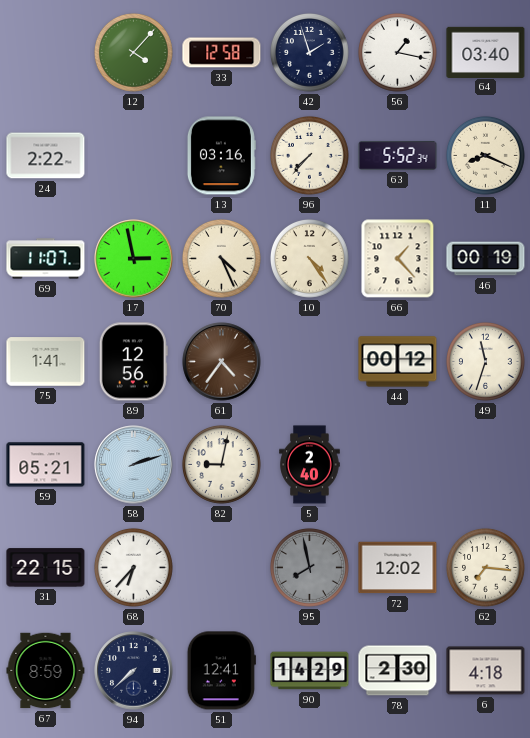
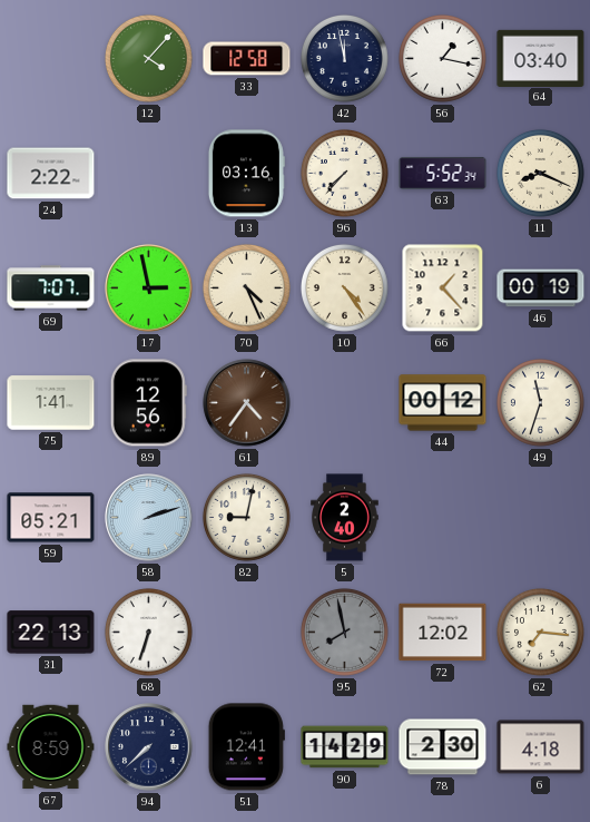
42: 1:57 -> 11:58 (345, 59)
69: 11:07 -> 7:07 (51, 288)
31: 22:15 -> 22:13 (51, 633)
68: 6:37 -> 6:33 (149, 633)
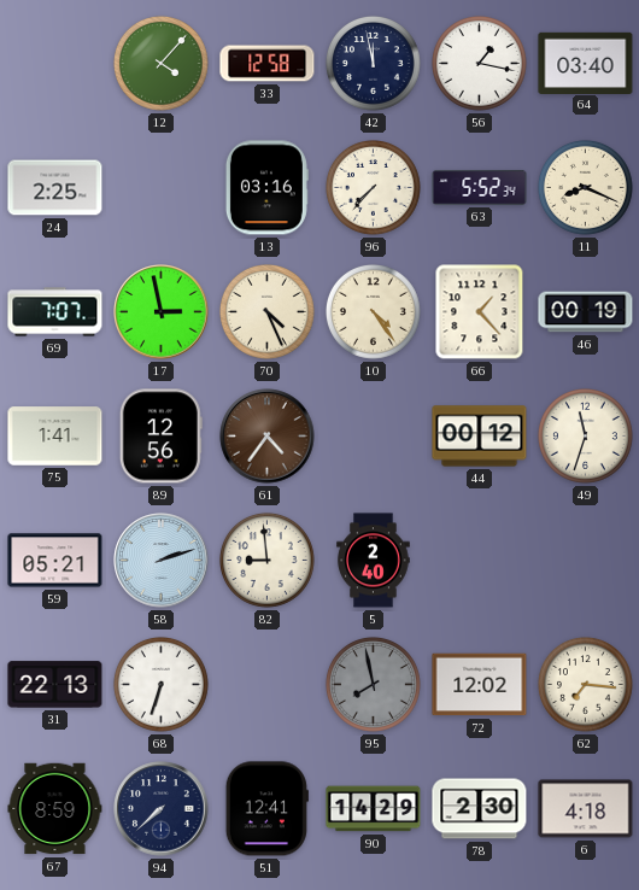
24: 2:22 -> 2:25 (55, 188)
82: 9:02 -> 8:59 (268, 561)
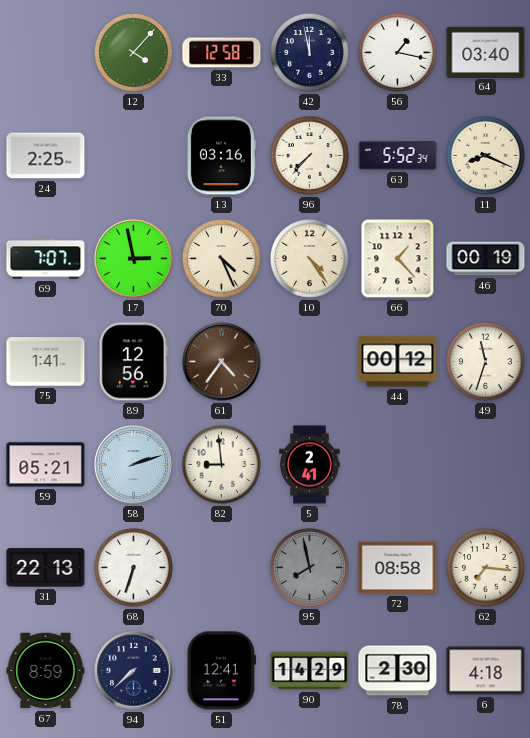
5: 2:40 -> 2:41 (310, 465)
72: 12:02 -> 08:58 (398, 568)
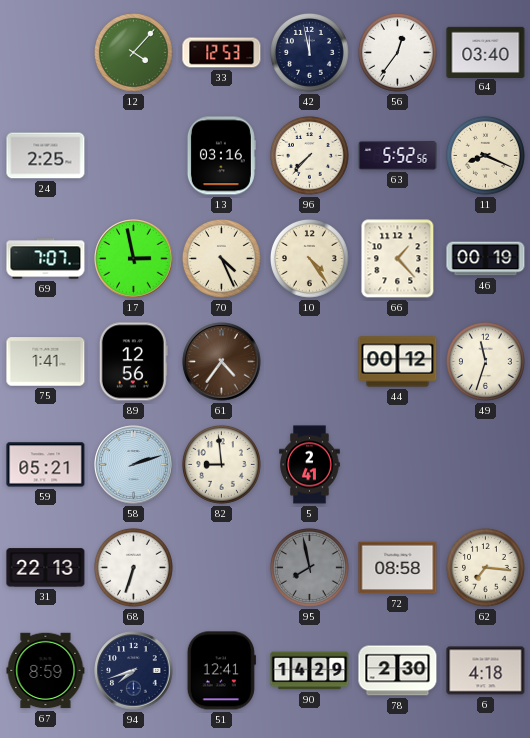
33: 12:58 -> 12:53 (222, 53)
56: 1:17 -> 12:36 (398, 53)
63: 5:52:34 -> 5:52:56 (398, 155)
94: 7:38 -> 7:42 (134, 671)
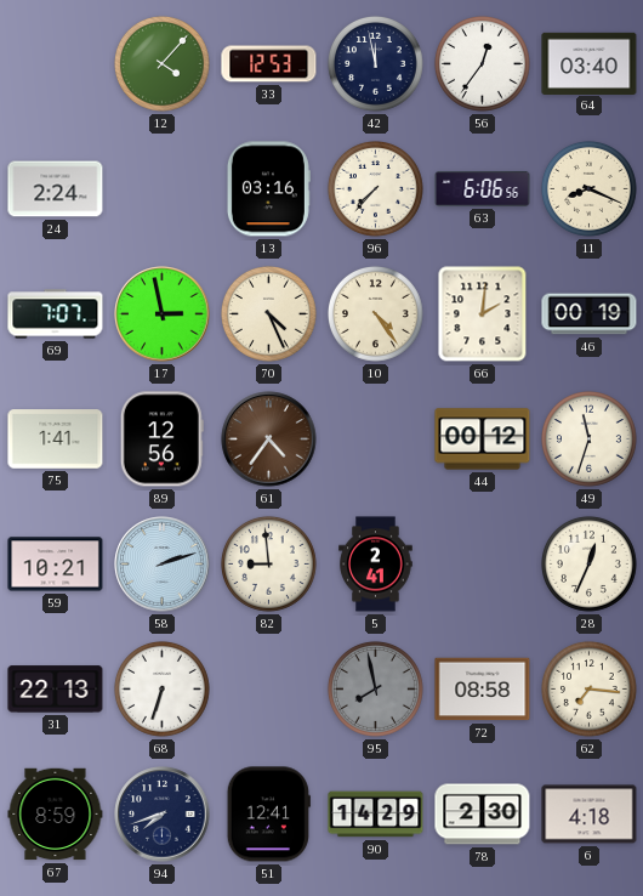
24: 2:25 -> 2:24 (56, 189)
63: 5:52 -> 6:06 (483, 188)
66: 1:23 -> 2:01 (483, 314)
59: 05:21 -> 10:21 (56, 565)
28: none -> 12:34 (590, 565)
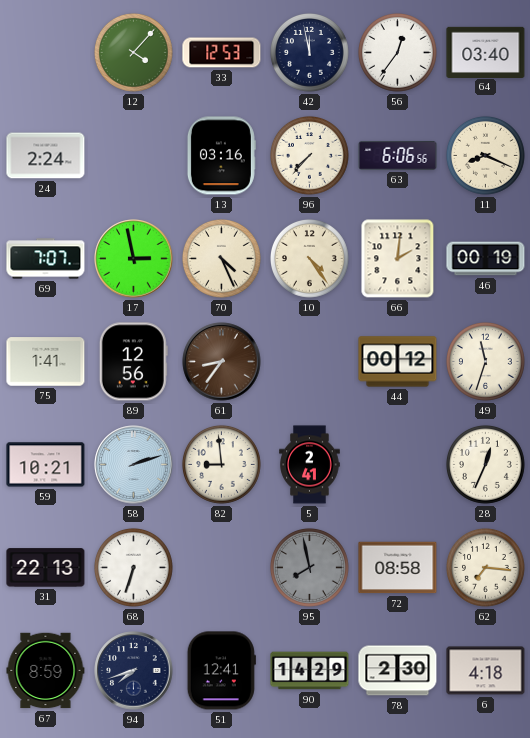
61: 4:36 -> 8:36 (222, 362)
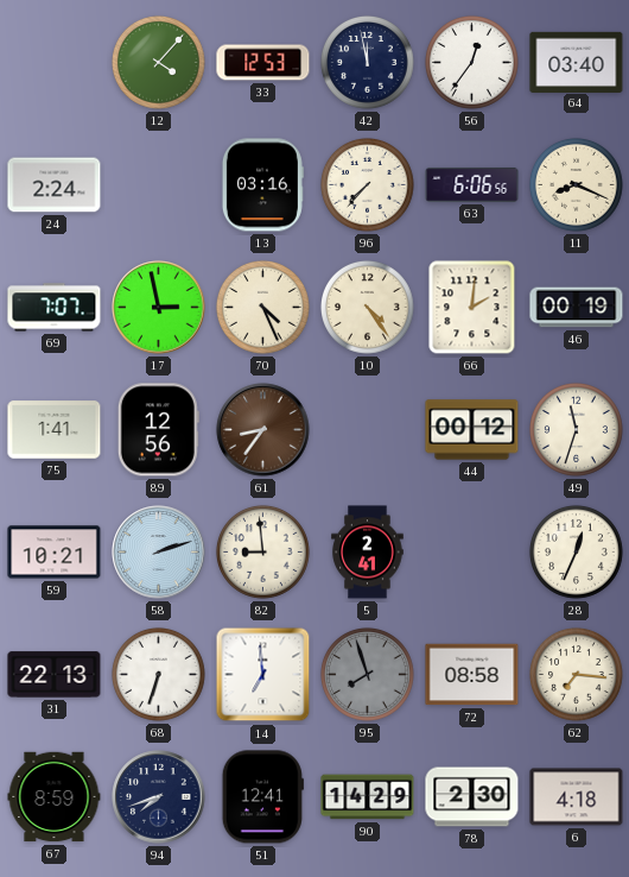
14: none -> 6:59 (263, 675)
95: 7:58 -> 7:57 (368, 675)
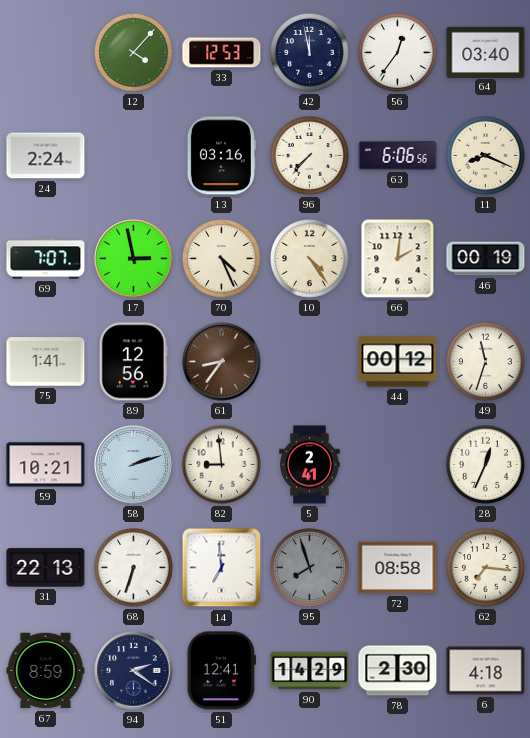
94: 7:42 -> 2:21 (134, 671)
